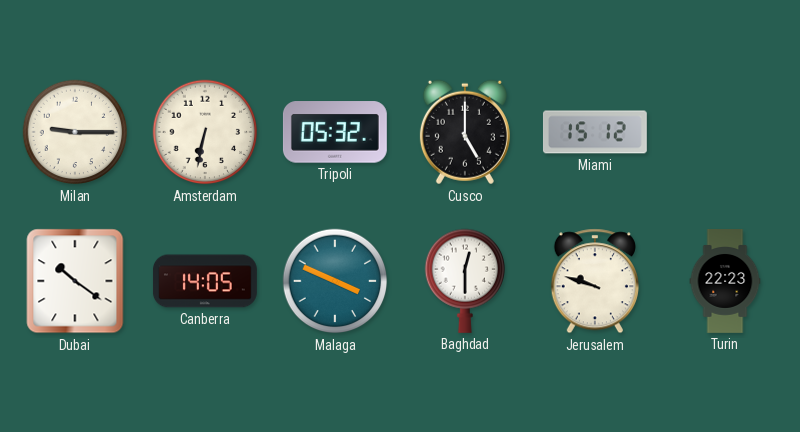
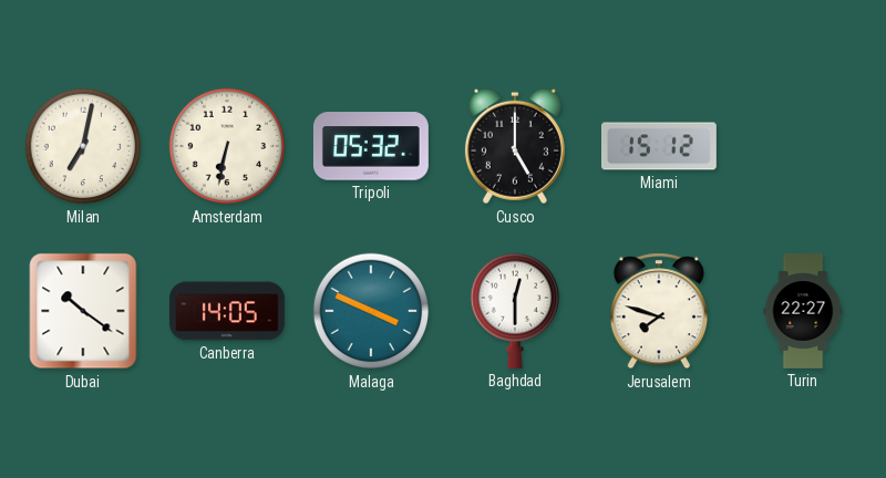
Milan: 9:15 -> 7:02 (83, 146)
Jerusalem: 9:48 -> 7:48 (659, 311)
Turin: 22:23 -> 22:27 (803, 312)
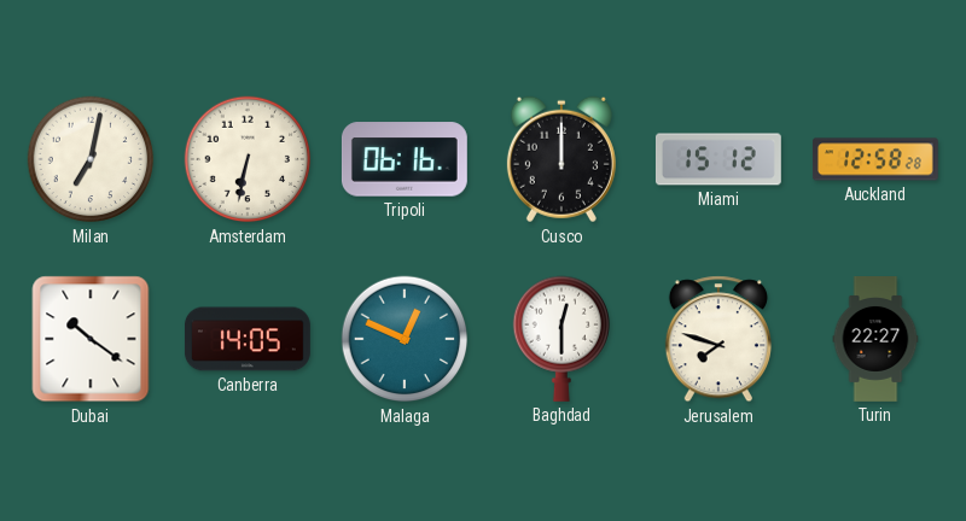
Tripoli: 05:32 -> 06:16 (405, 159)
Cusco: 5:00 -> 12:00 (561, 159)
Auckland: none -> 12:58 (875, 159)
Malaga: 3:49 -> 12:49 (405, 339)
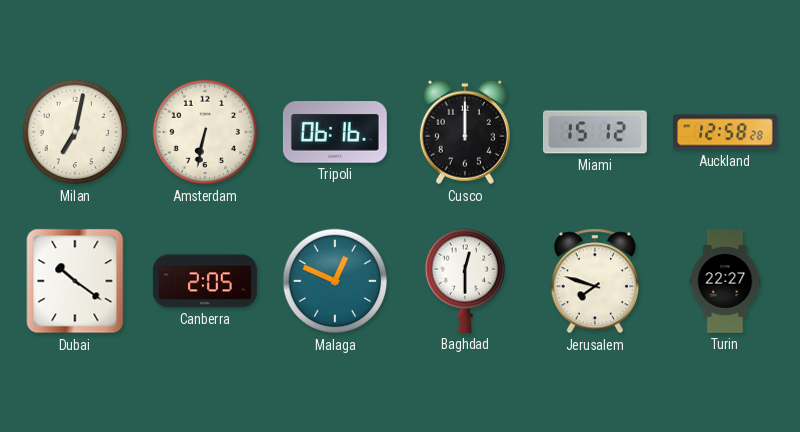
Canberra: 14:05 -> 2:05 (205, 281)
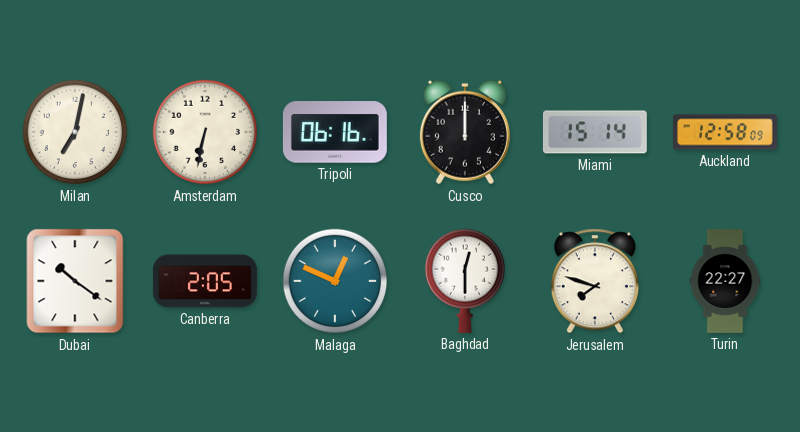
Miami: 15:12 -> 15:14 (595, 132)
Auckland: 12:58:28 -> 12:58:09 (725, 132)
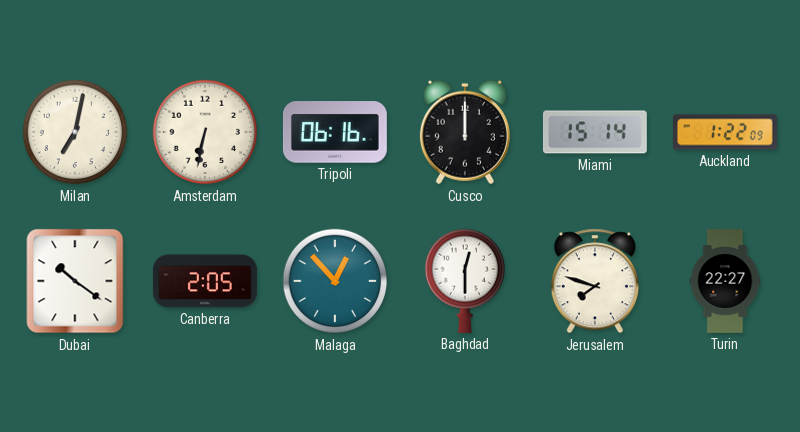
Auckland: 12:58 -> 1:22 (725, 132)
Malaga: 12:49 -> 12:53 (335, 281)
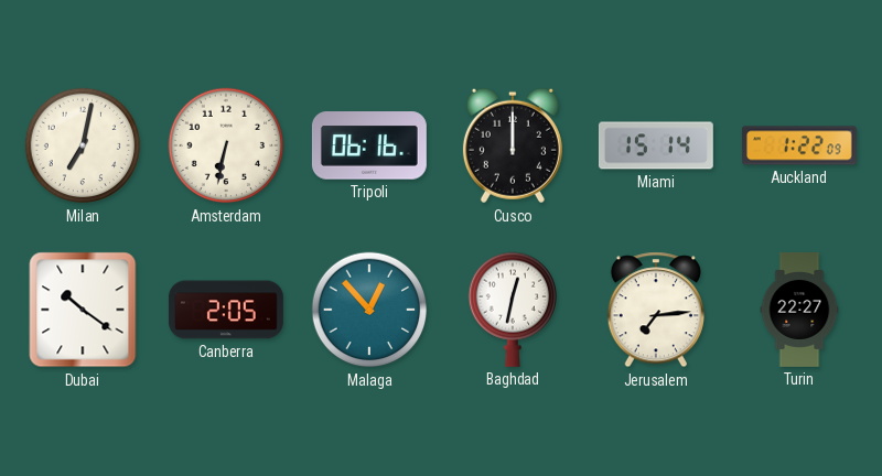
Baghdad: 12:30 -> 12:32 (512, 310)
Jerusalem: 7:48 -> 7:14 (656, 310)
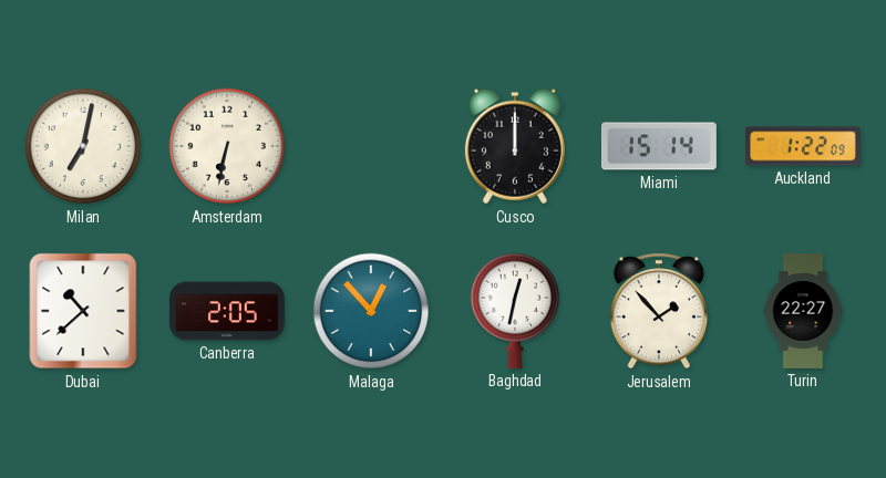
Tripoli: 06:16 -> none (369, 145)
Dubai: 10:21 -> 10:38 (83, 311)
Jerusalem: 7:14 -> 1:53 (659, 311)
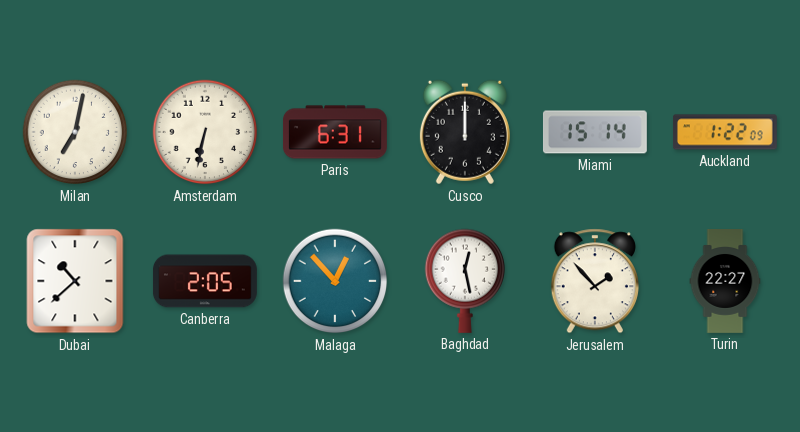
Paris: none -> 6:31 (335, 132)
Baghdad: 12:32 -> 12:28 (464, 281)
